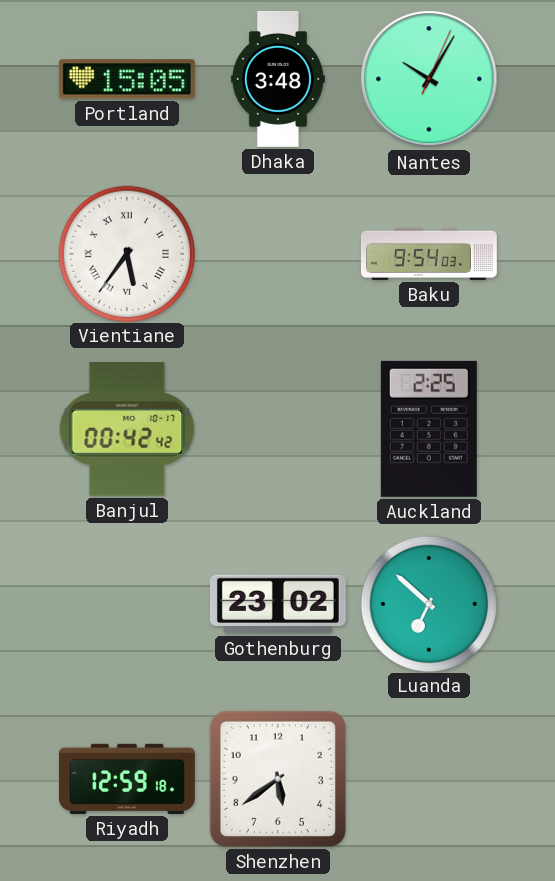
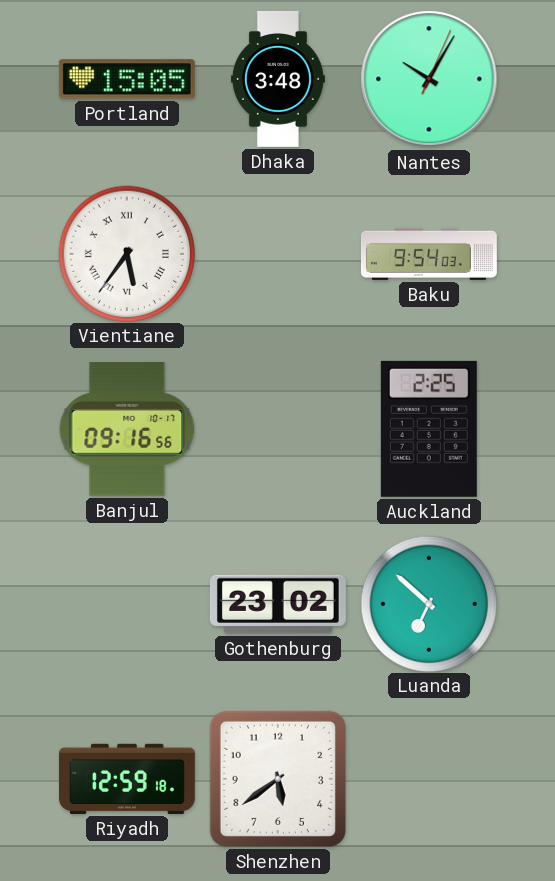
Banjul: 00:42 -> 09:16 (127, 429)
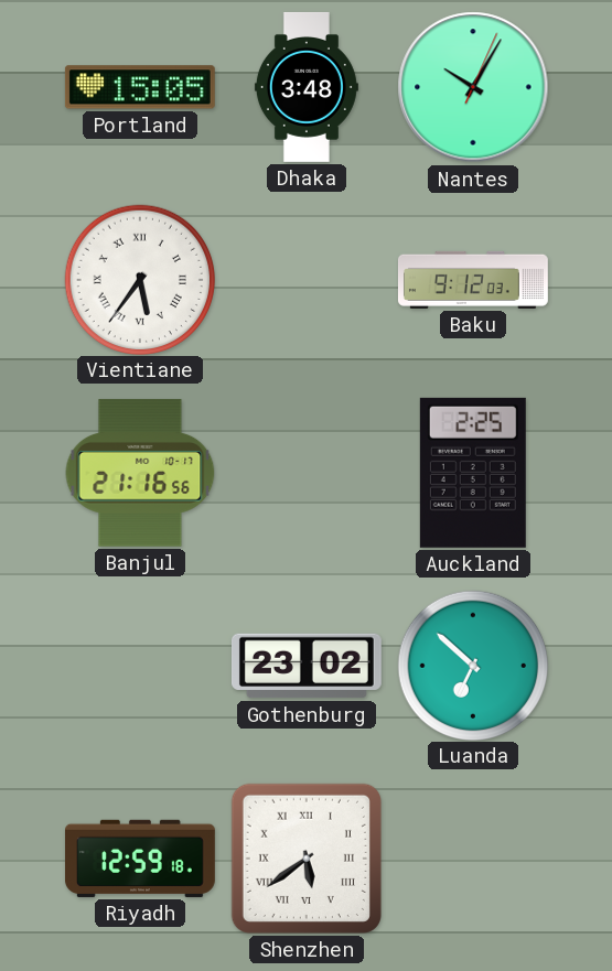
Baku: 9:54 -> 9:12 (473, 280)
Banjul: 09:16 -> 21:16 (140, 473)
Shenzhen numerals: Arabic -> Roman (307, 859)
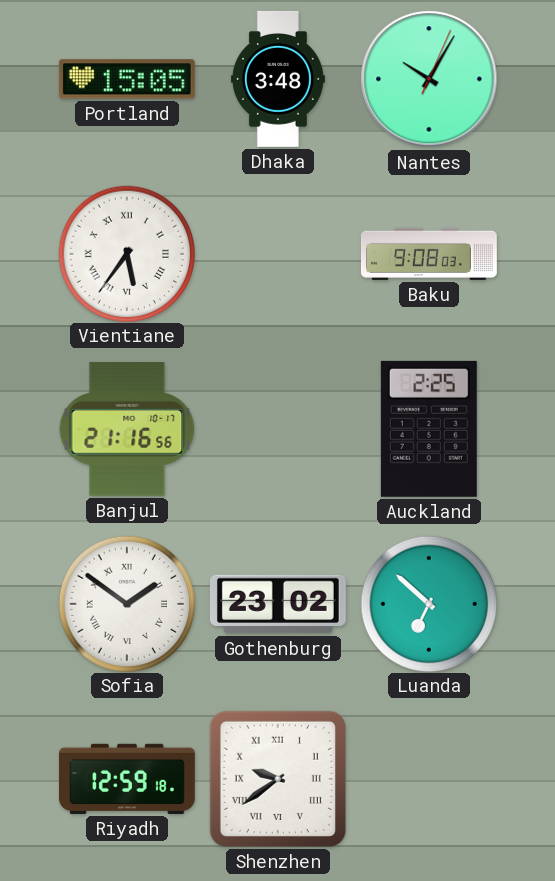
Baku: 9:12 -> 9:08 (429, 254)
Sofia: none -> 1:51 (126, 603)
Shenzhen: 5:39 -> 9:39 (278, 779)
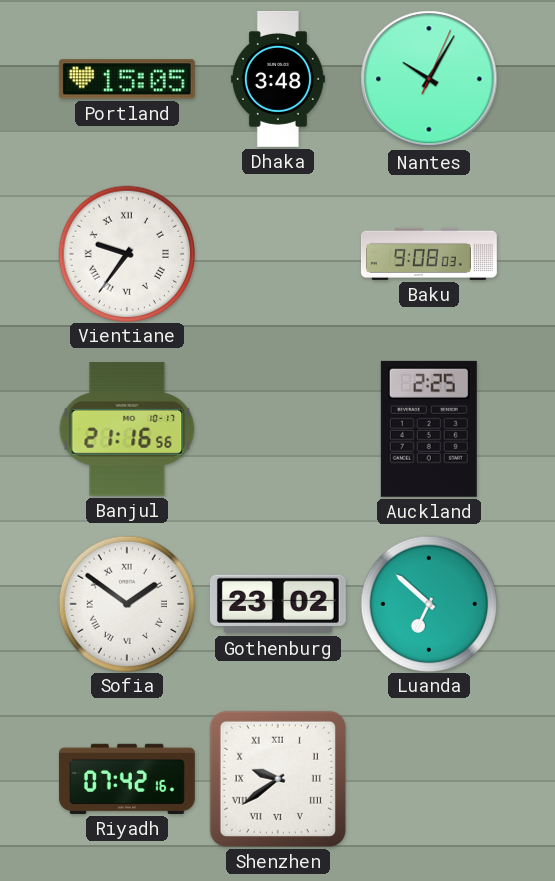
Vientiane: 5:36 -> 9:36 (126, 253)
Riyadh: 12:59 -> 07:42 (127, 779)
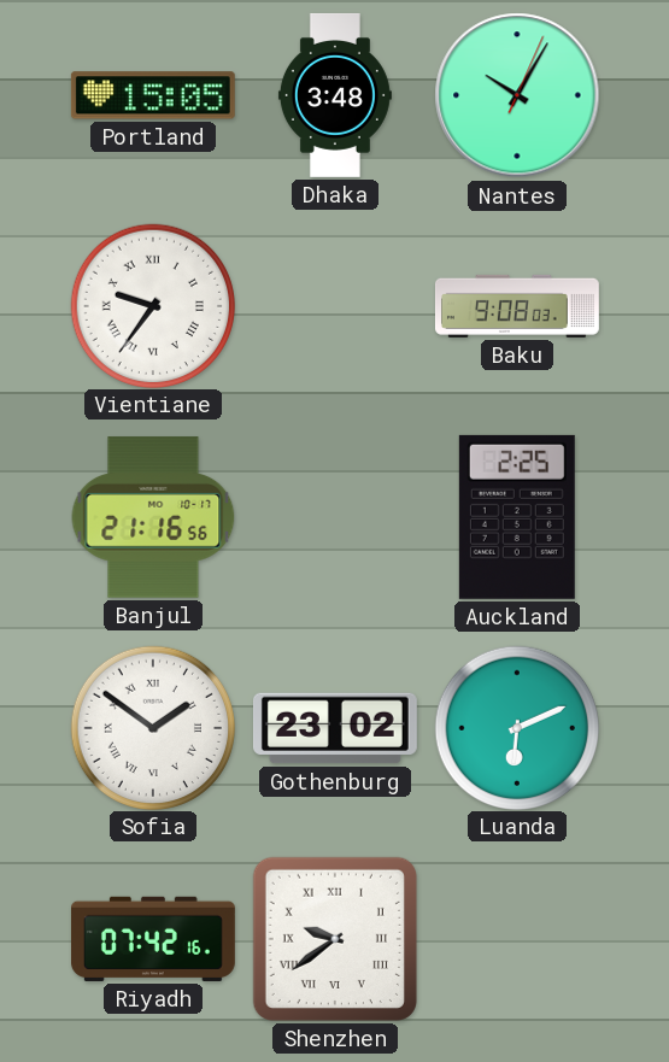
Luanda: 6:52 -> 6:11 (516, 727)
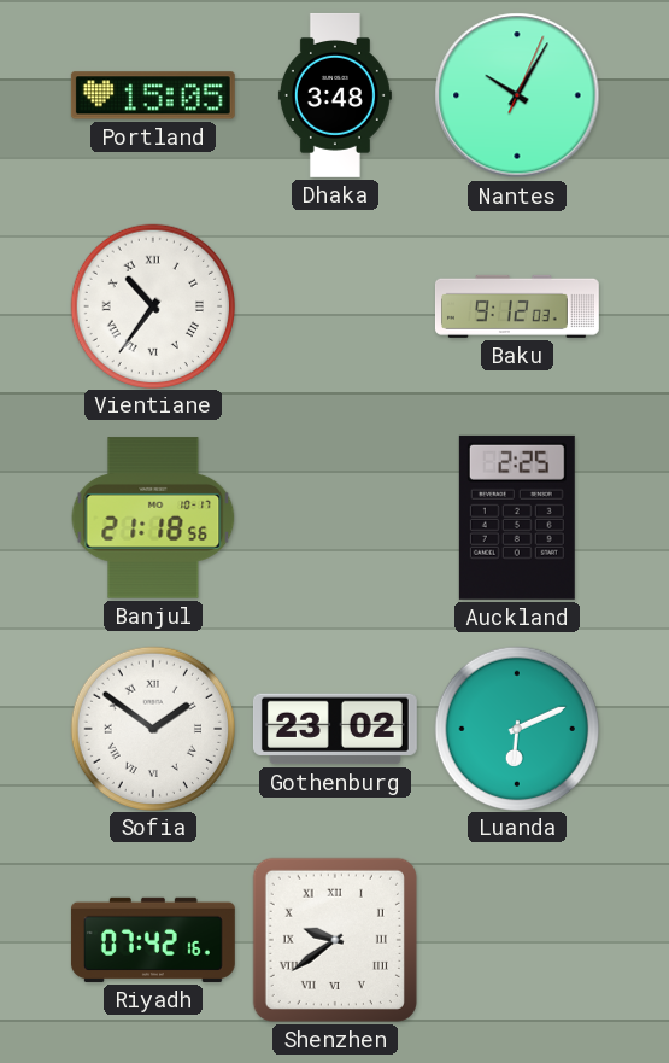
Vientiane: 9:36 -> 10:36 (152, 305)
Baku: 9:08 -> 9:12 (517, 306)
Banjul: 21:16 -> 21:18 (153, 518)
